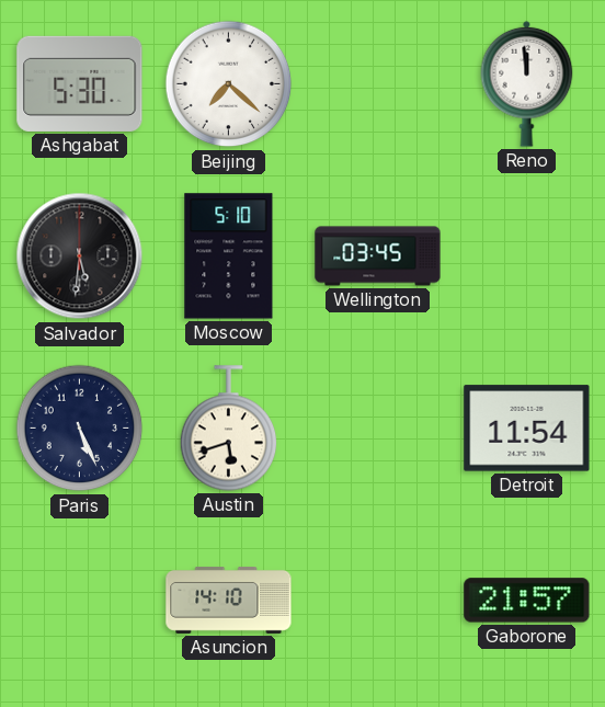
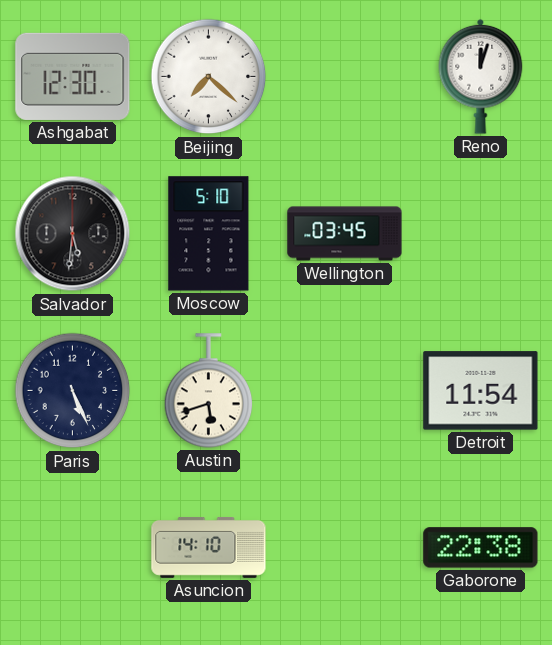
Ashgabat: 5:30 -> 12:30 (73, 76)
Reno: 11:59 -> 12:03 (481, 76)
Gaborone: 21:57 -> 22:38 (481, 548)
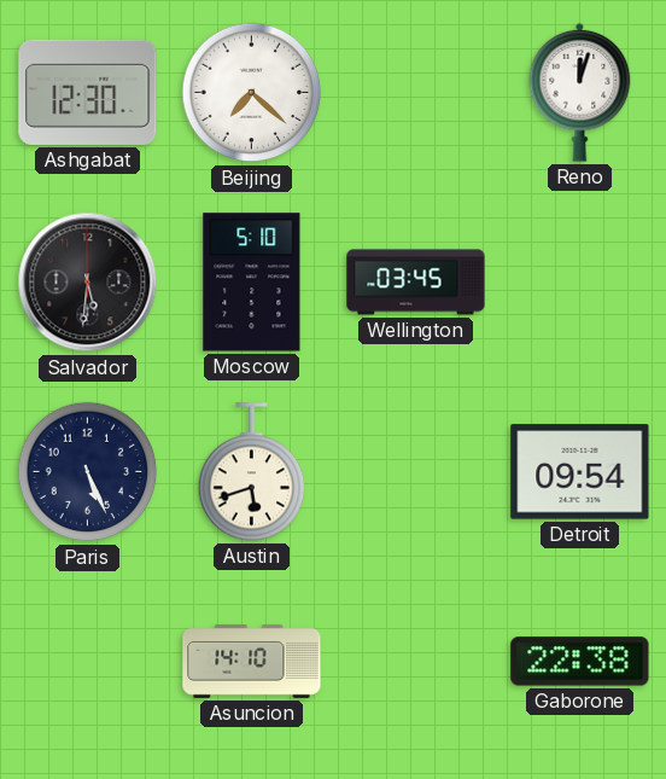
Detroit: 11:54 -> 09:54 (580, 472)
